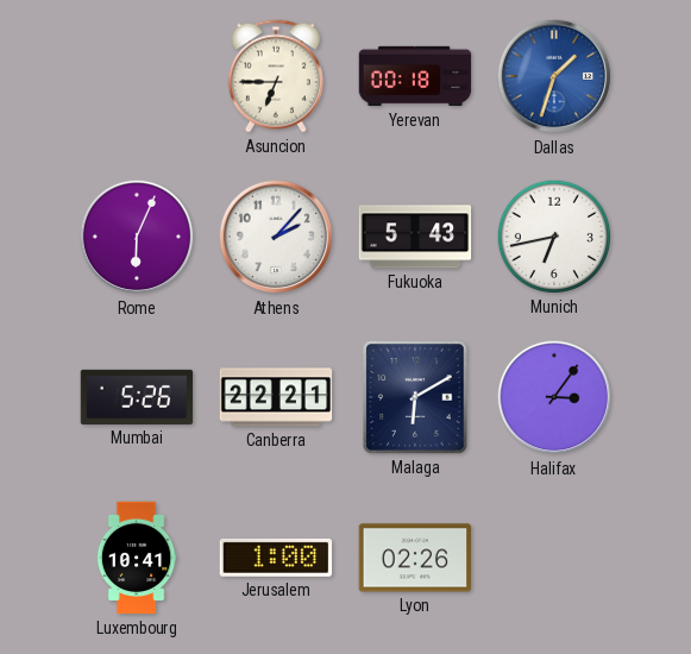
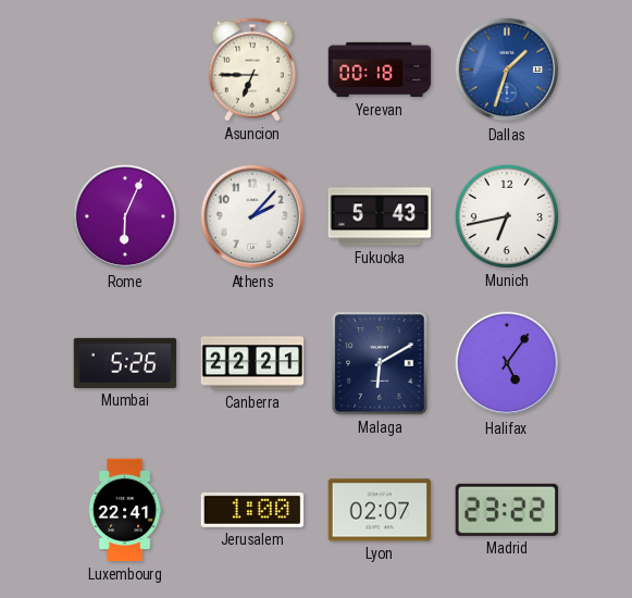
Halifax: 3:06 -> 5:06 (507, 363)
Luxembourg: 10:41 -> 22:41 (125, 510)
Lyon: 02:26 -> 02:07 (380, 510)
Madrid: none -> 23:22 (506, 510)
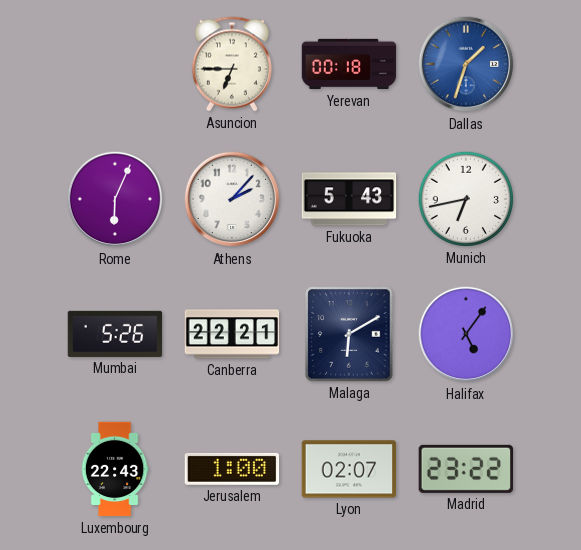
Luxembourg: 22:41 -> 22:43 (115, 469)
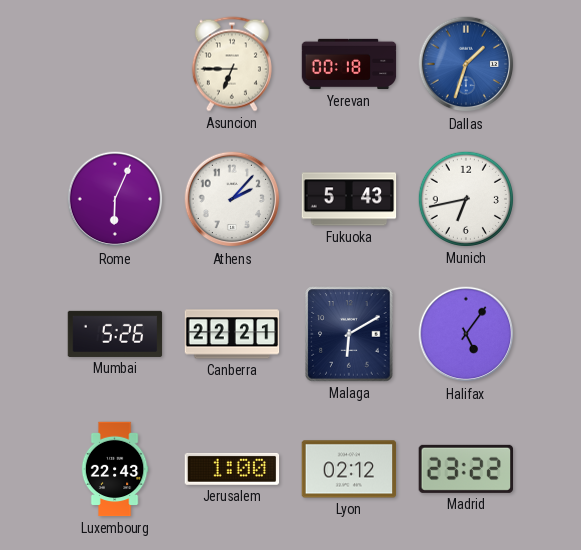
Lyon: 02:07 -> 02:12 (349, 469)
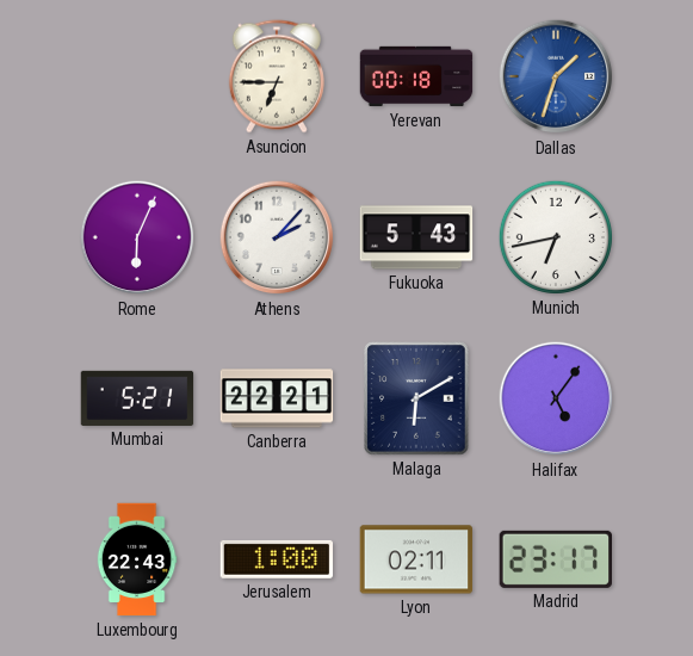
Mumbai: 5:26 -> 5:21 (137, 398)
Lyon: 02:12 -> 02:11 (416, 559)
Madrid: 23:22 -> 23:17 (555, 559)
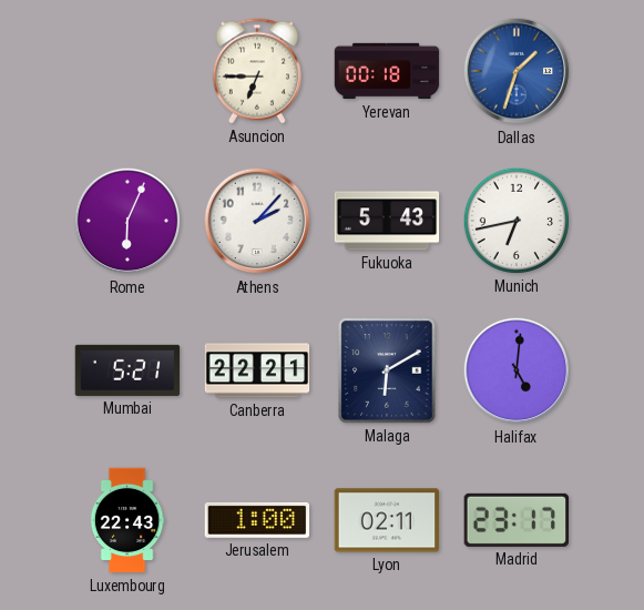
Halifax: 5:06 -> 5:01 (517, 370)
